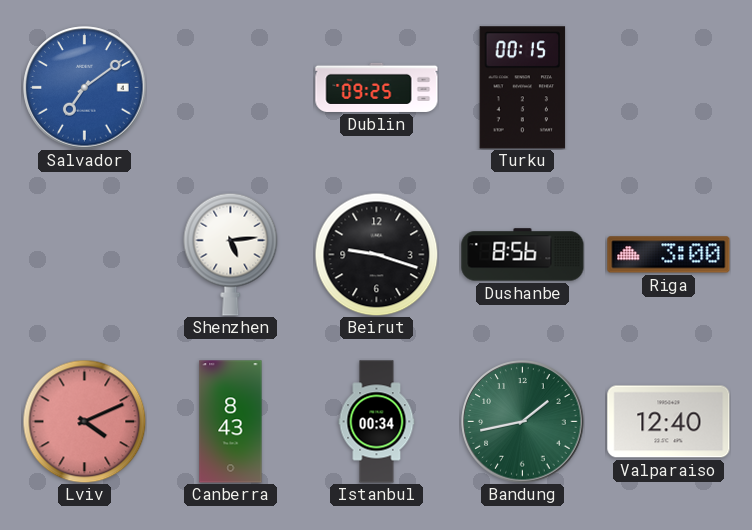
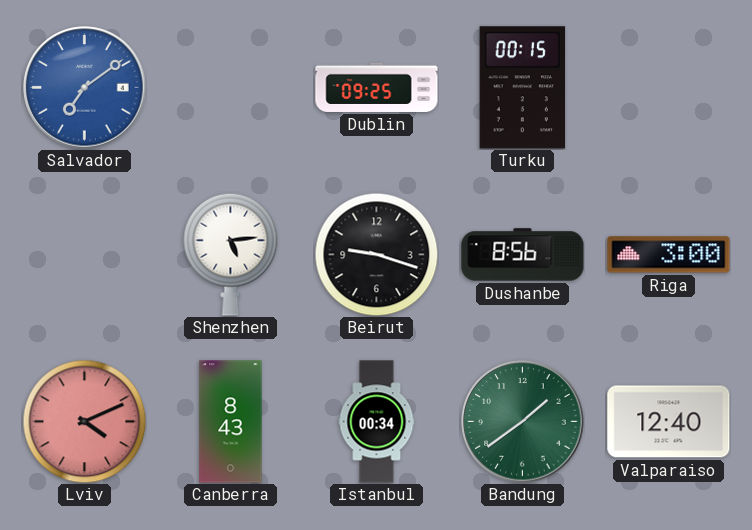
Bandung: 1:43 -> 1:39 (523, 422)
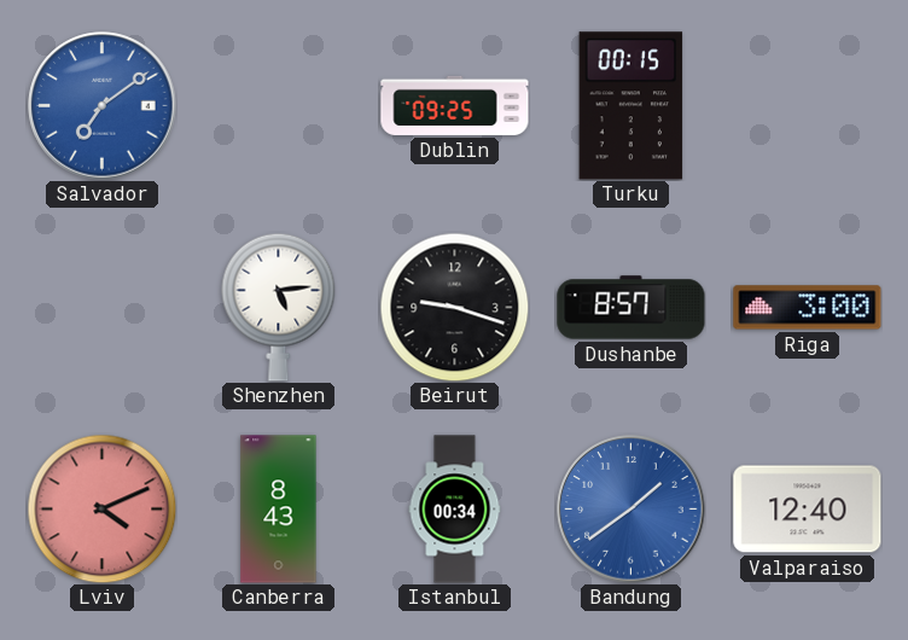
Dushanbe: 8:56 -> 8:57 (631, 308)
Bandung dial: green -> blue (631, 510)
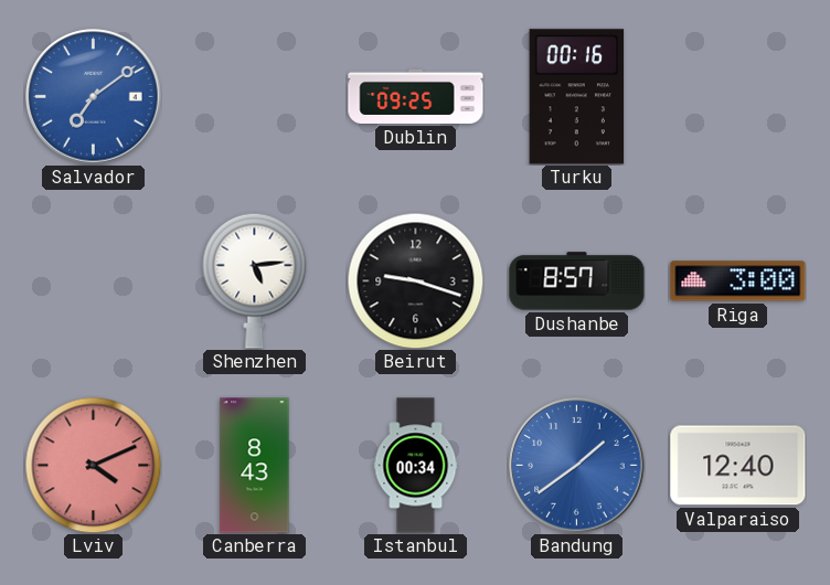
Turku: 00:15 -> 00:16 (577, 97)
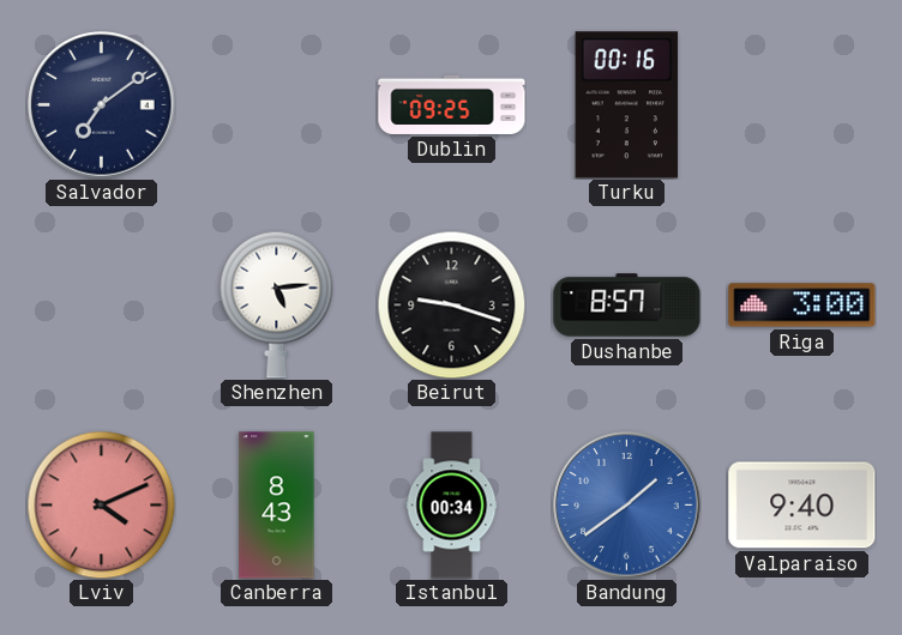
Salvador dial: blue -> navy (102, 105)
Valparaiso: 12:40 -> 9:40 (802, 506)
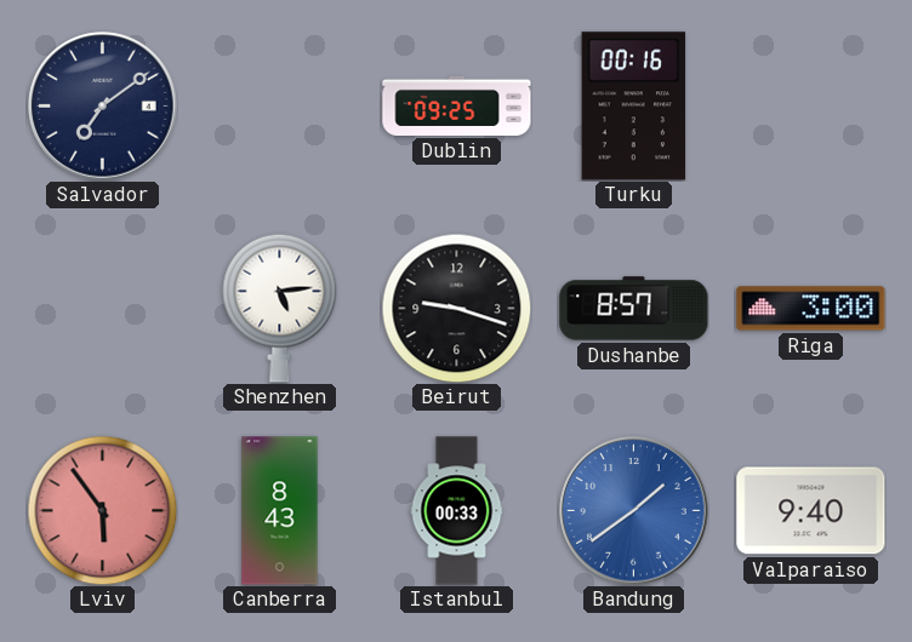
Lviv: 4:11 -> 5:54 (102, 510)
Istanbul: 00:34 -> 00:33 (457, 511)
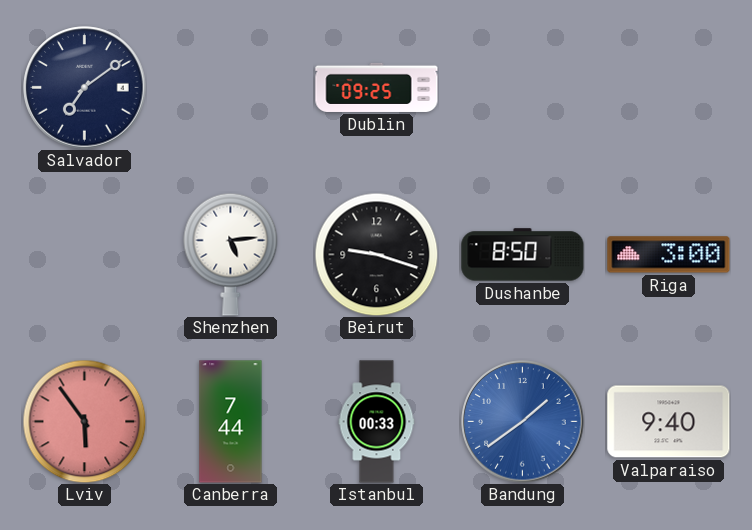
Turku: 00:16 -> none (634, 107)
Dushanbe: 8:57 -> 8:50 (523, 255)
Canberra: 8:43 -> 7:44 (231, 422)
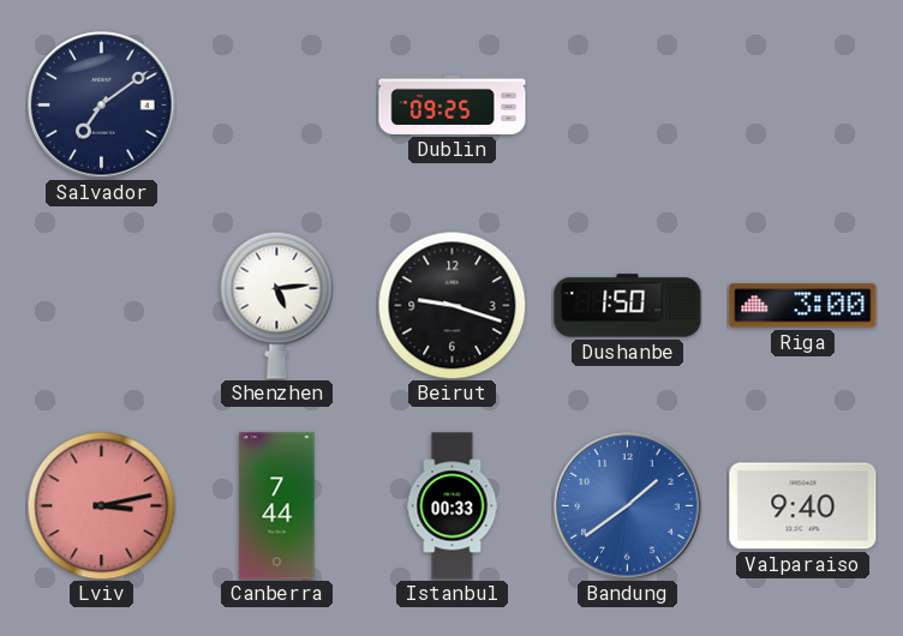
Dushanbe: 8:50 -> 1:50 (628, 306)
Lviv: 5:54 -> 3:13 (101, 505)
